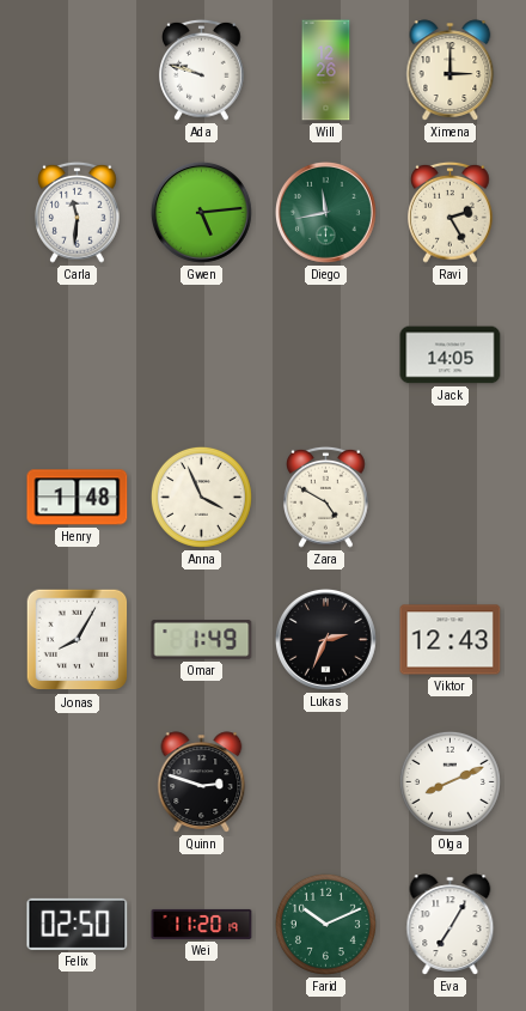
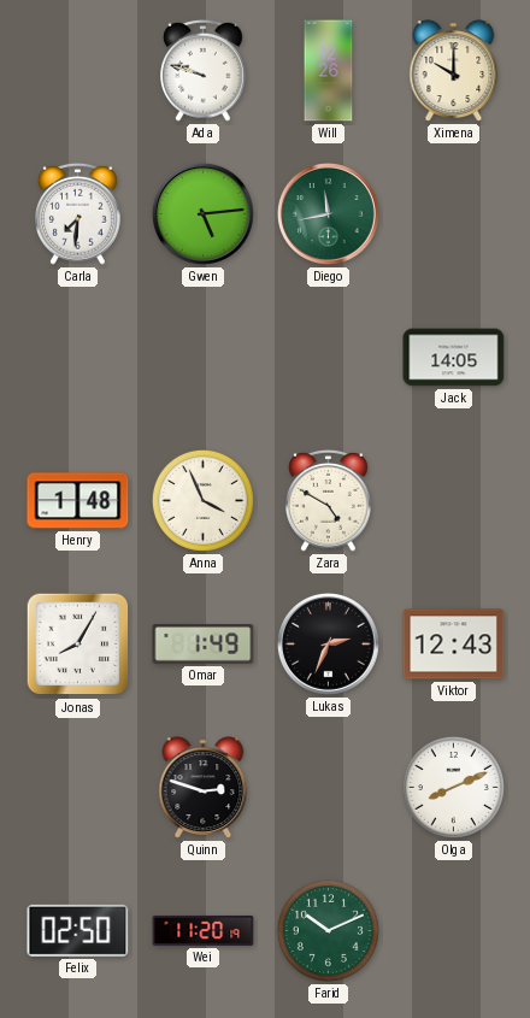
Ximena: 3:00 -> 10:00 (454, 71)
Carla: 11:31 -> 7:31 (78, 213)
Ravi: 2:25 -> none (451, 212)
Eva: 7:05 -> none (451, 925)
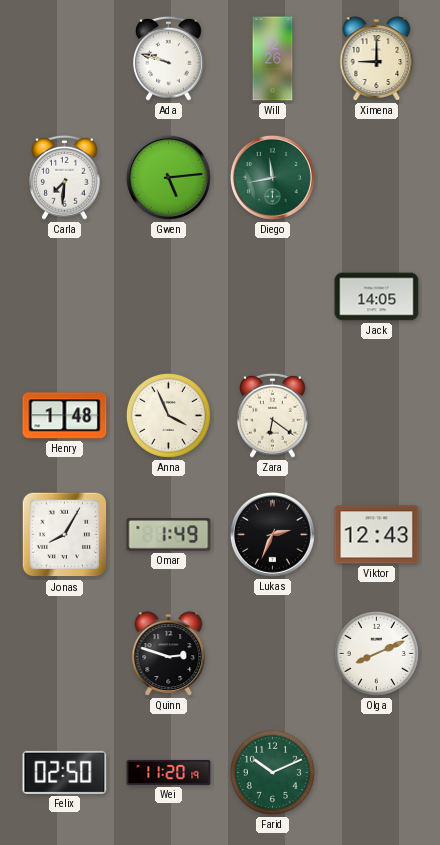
Ximena: 10:00 -> 9:00 (377, 59)
Zara: 4:50 -> 6:21 (273, 415)
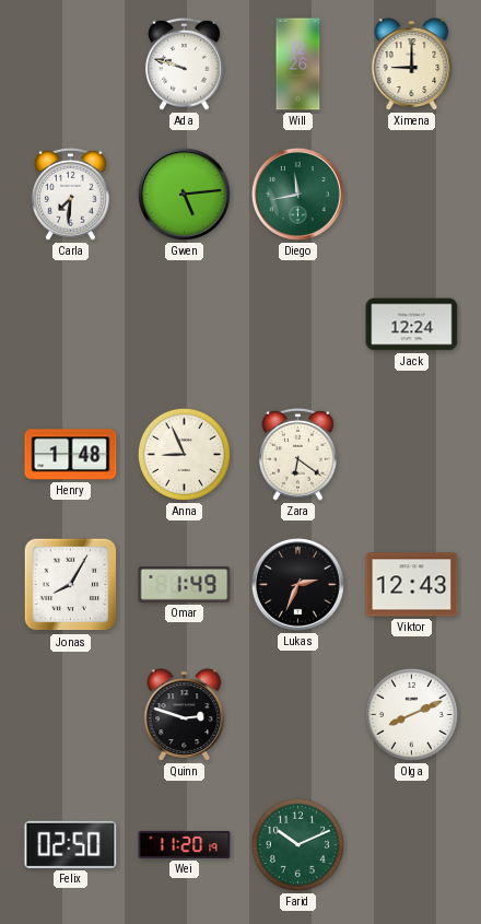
Jack: 14:05 -> 12:24 (412, 325)
Anna: 3:56 -> 8:56 (184, 454)
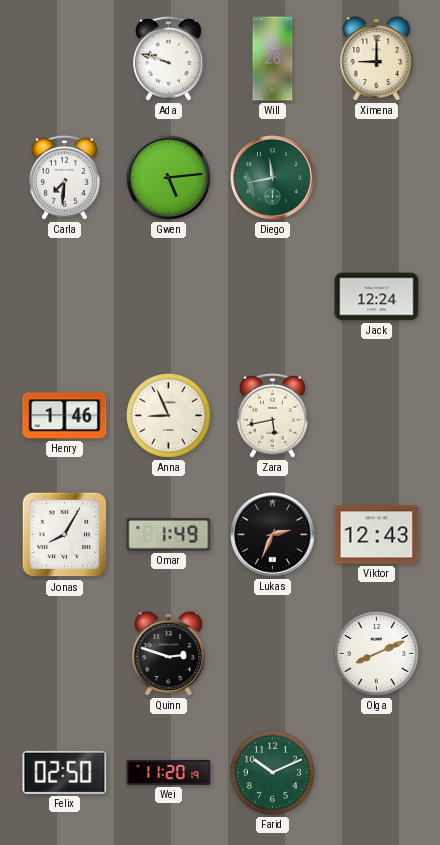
Henry: 1:48 -> 1:46 (65, 416)
Zara: 6:21 -> 5:43 (273, 415)
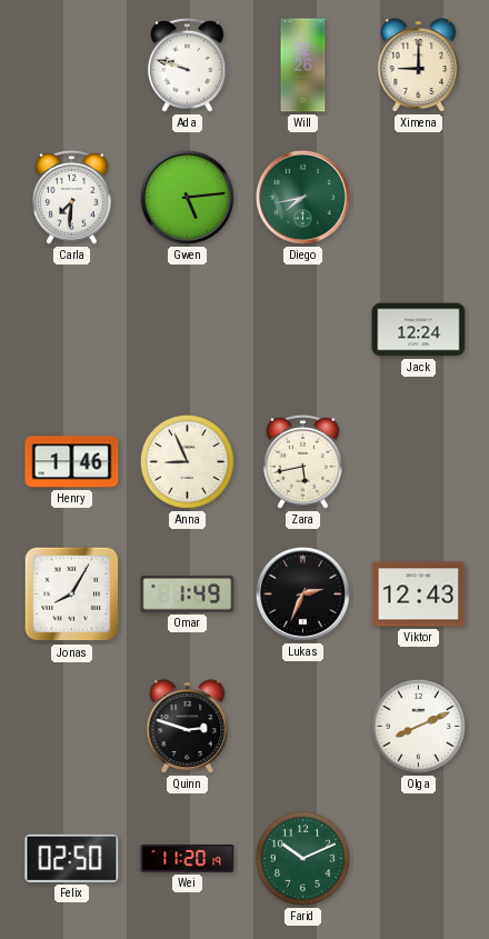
Diego: 11:43 -> 7:43 (302, 197)
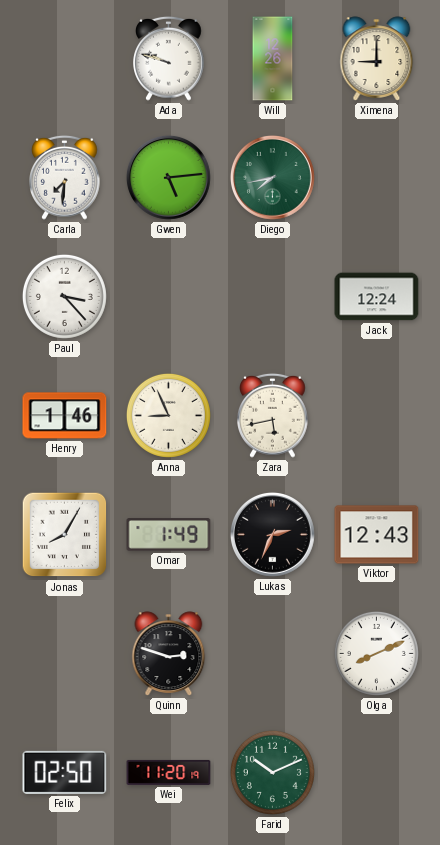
Paul: none -> 3:23 (64, 296)
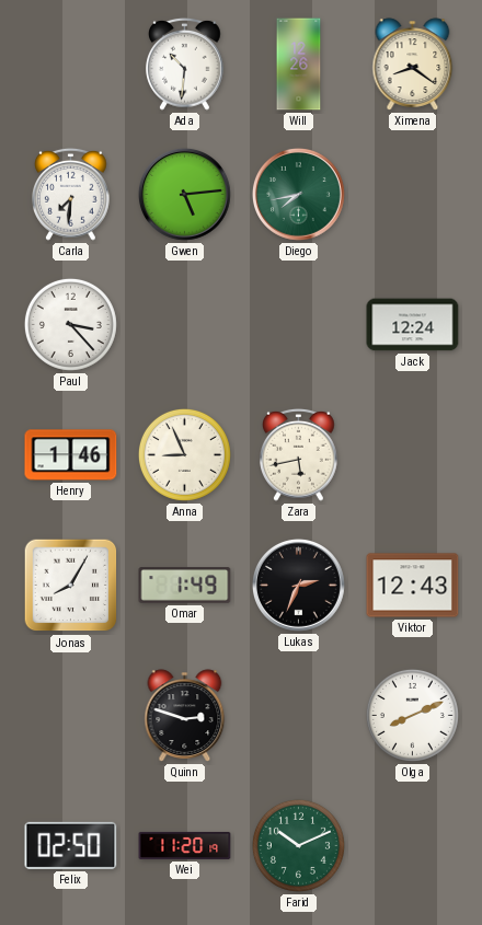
Ada: 9:48 -> 10:31 (185, 63)
Ximena: 9:00 -> 8:21 (413, 65)
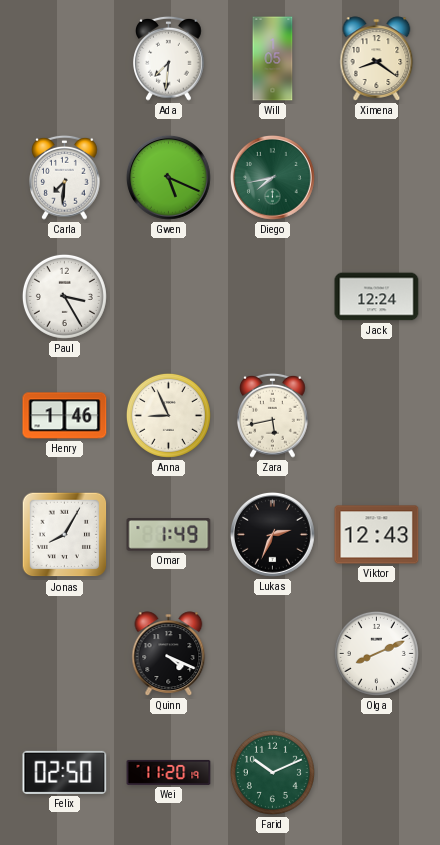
Ada: 10:31 -> 7:31 (169, 58)
Will: 12:26 -> 1:05 (273, 59)
Gwen: 5:14 -> 5:19 (168, 177)
Paul: 3:23 -> 3:25 (64, 296)
Quinn: 2:48 -> 4:19 (169, 654)
